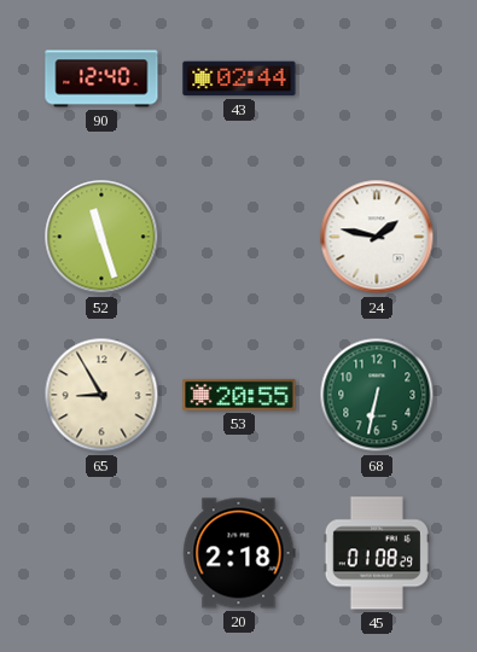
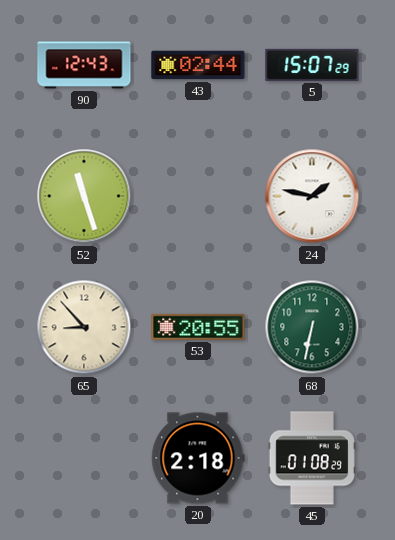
90: 12:40 -> 12:43 (84, 65)
5: none -> 15:07 (312, 65)
65: 8:55 -> 8:53 (84, 327)
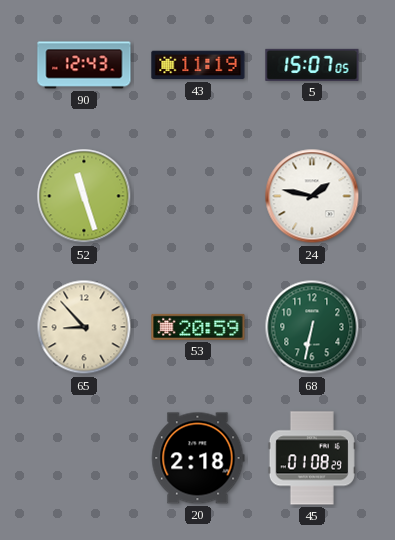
43: 02:44 -> 11:19 (198, 65)
5: 15:07:29 -> 15:07:05 (312, 65)
53: 20:55 -> 20:59 (198, 327)
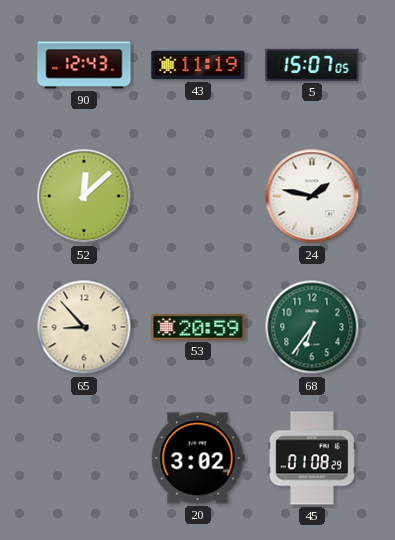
52: 11:27 -> 12:08 (84, 196)
68: 6:32 -> 6:36 (312, 327)
20: 2:18 -> 3:02 (198, 458)
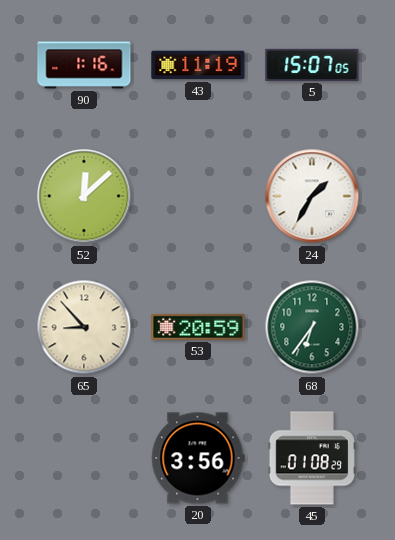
90: 12:43 -> 1:16 (84, 65)
24: 1:47 -> 1:35 (312, 196)
20: 3:02 -> 3:56 (198, 458)
